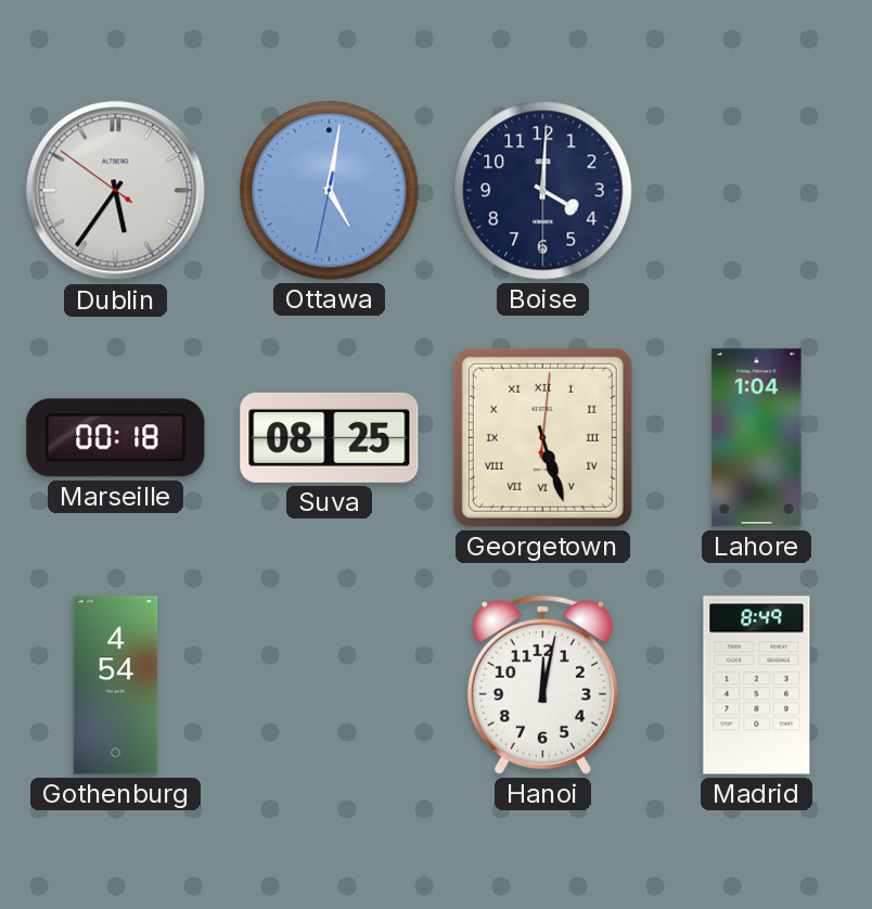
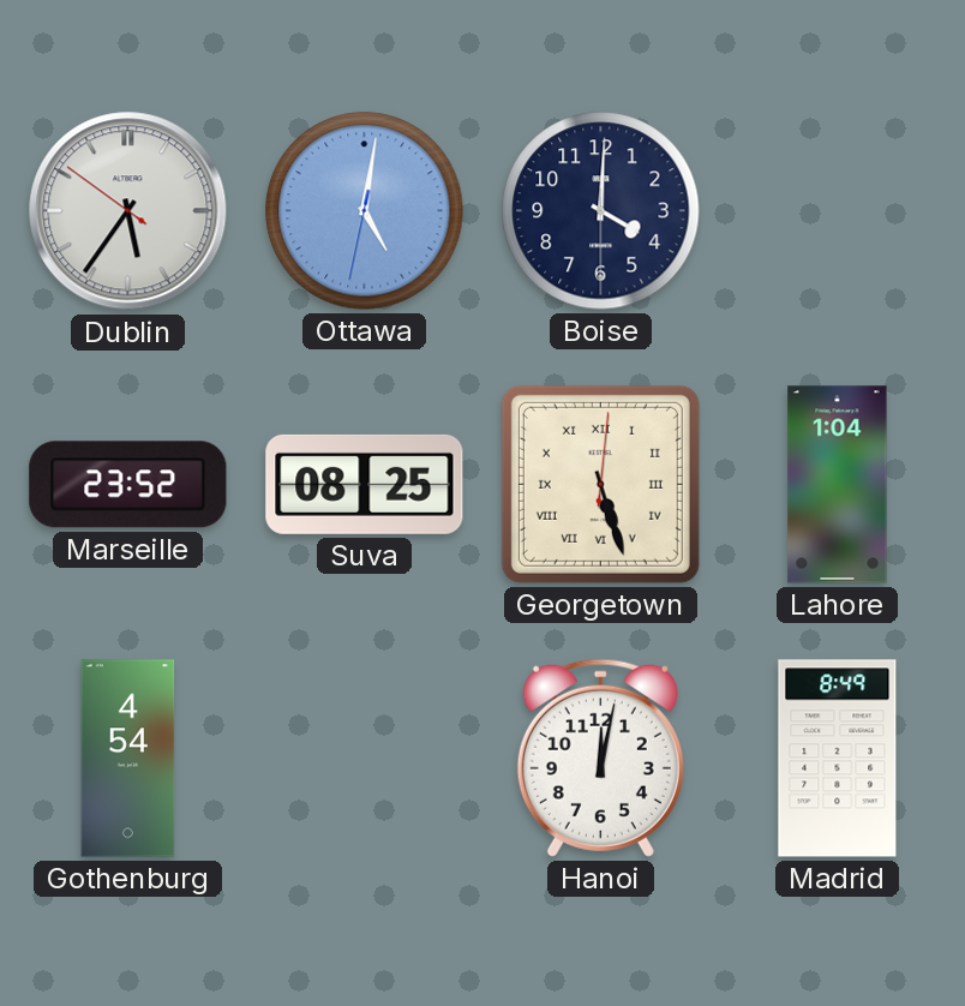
Marseille: 00:18 -> 23:52 (128, 485)
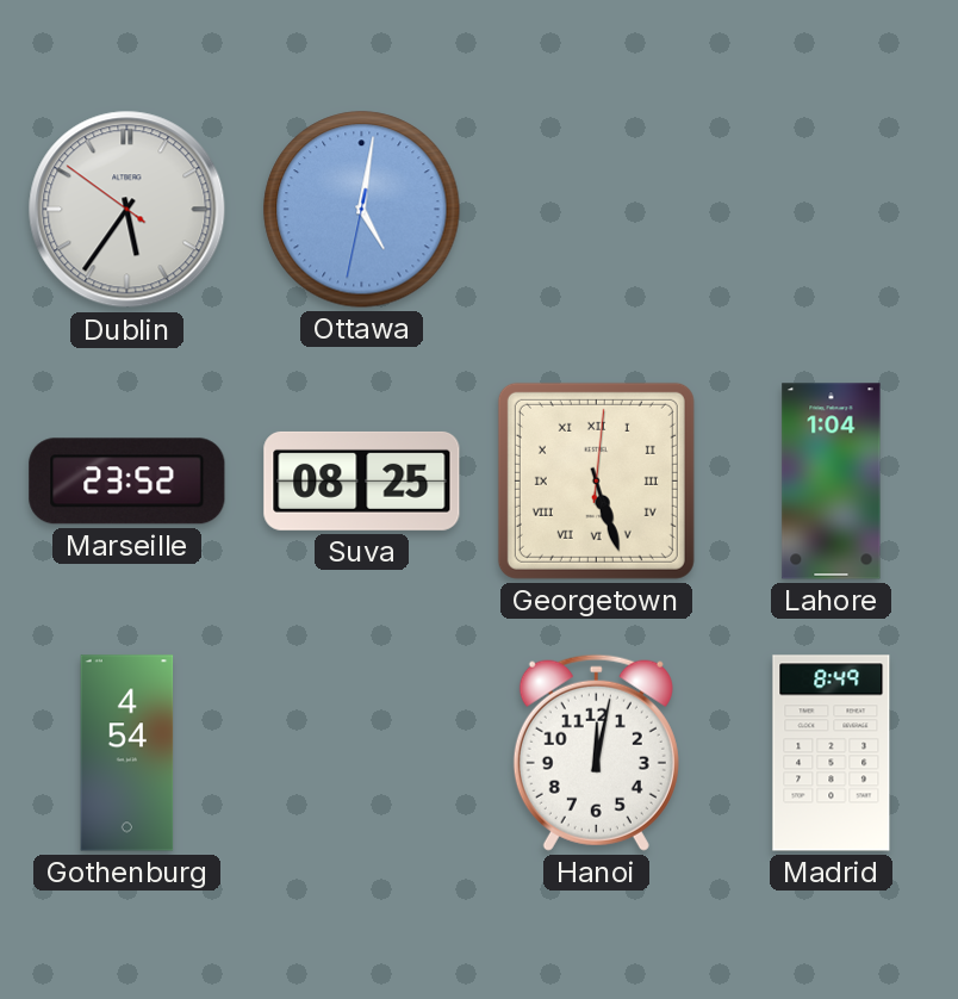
Boise: 4:00 -> none (601, 211)
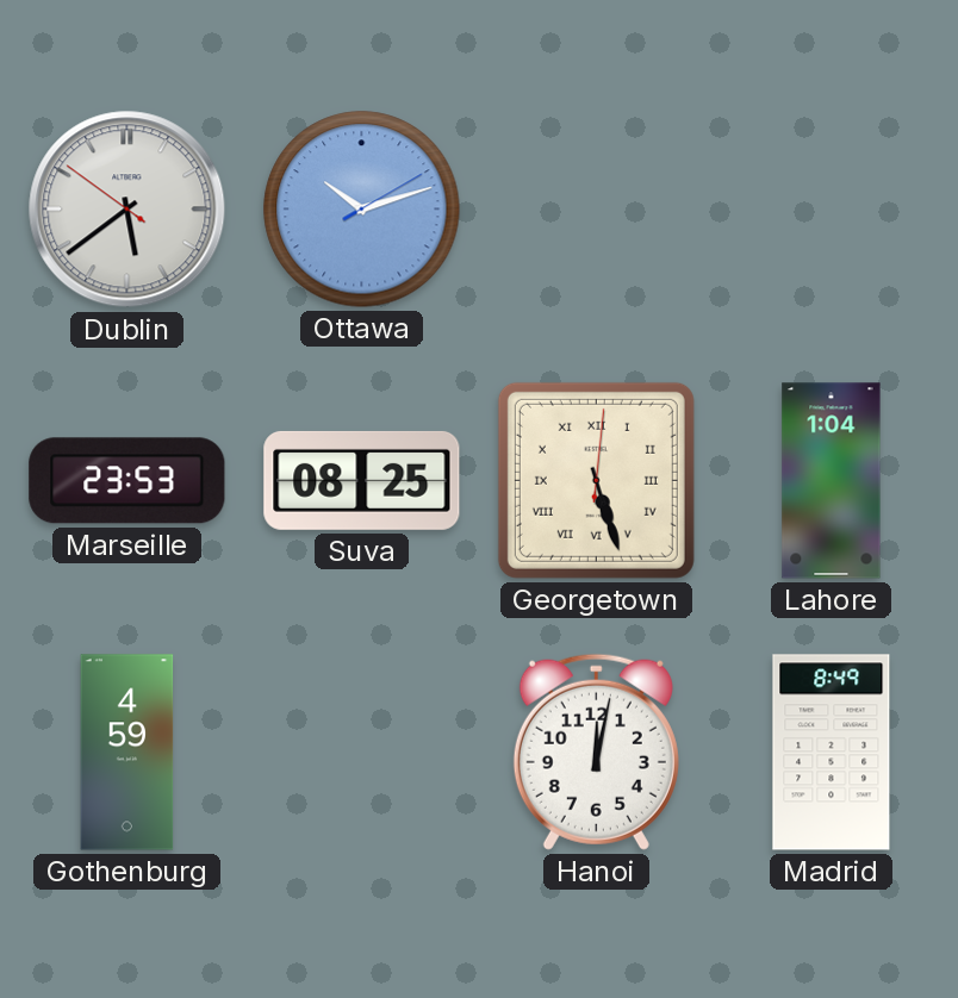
Dublin: 5:35 -> 5:38 (127, 210)
Ottawa: 5:01 -> 10:12 (362, 210)
Marseille: 23:52 -> 23:53 (127, 481)
Gothenburg: 4:54 -> 4:59 (127, 753)
